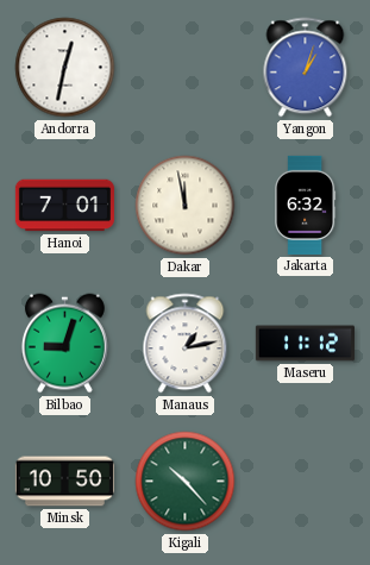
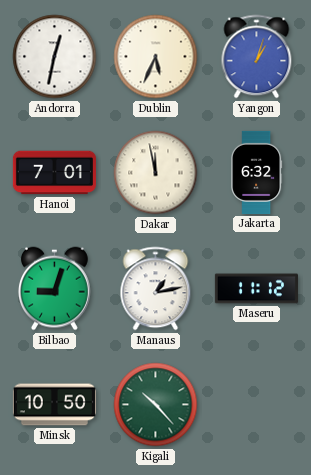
Dublin: none -> 5:34 (156, 57)
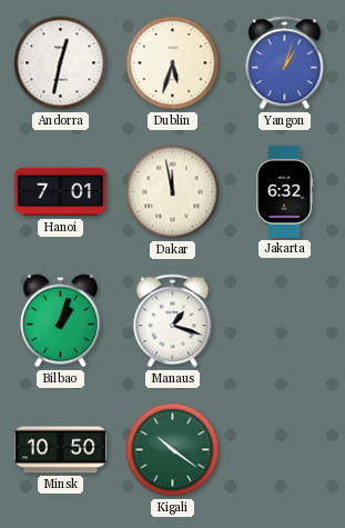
Dublin: 5:34 -> 5:33 (173, 63)
Bilbao: 9:03 -> 1:03 (60, 321)
Manaus: 1:13 -> 1:18 (173, 321)
Maseru: 11:12 -> none (256, 289)
Kigali: 10:23 -> 10:21 (173, 450)
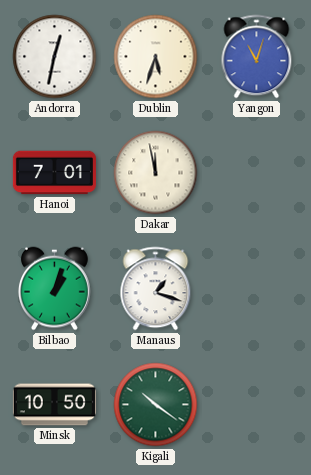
Yangon: 1:03 -> 11:03 (257, 57)
Jakarta: 6:32 -> none (285, 191)
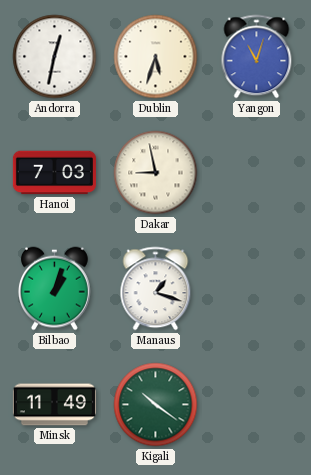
Hanoi: 7:01 -> 7:03 (54, 173)
Dakar: 11:58 -> 8:58 (156, 173)
Minsk: 10:50 -> 11:49 (54, 405)
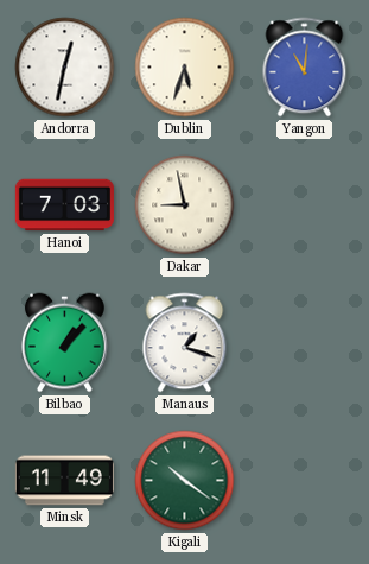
Yangon: 11:03 -> 11:01 (305, 68)
Bilbao: 1:03 -> 1:07 (64, 343)
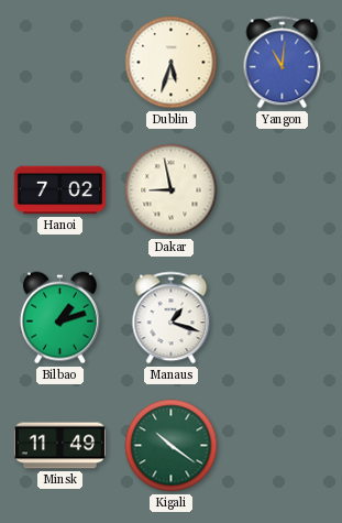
Andorra: 12:32 -> none (65, 68)
Hanoi: 7:03 -> 7:02 (59, 190)
Bilbao: 1:07 -> 1:12 (59, 318)
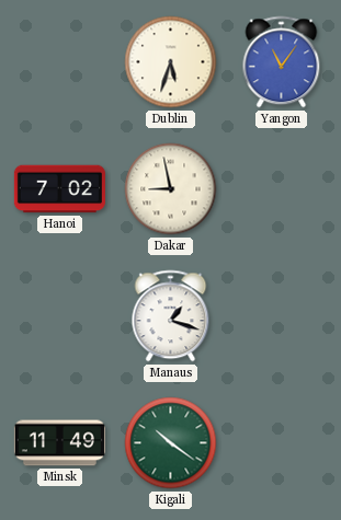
Yangon: 11:01 -> 11:06 (282, 62)
Bilbao: 1:12 -> none (59, 318)
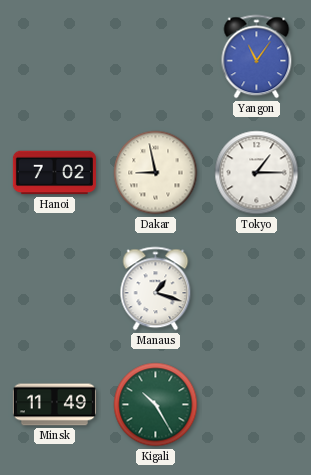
Dublin: 5:33 -> none (171, 62)
Tokyo: none -> 1:15 (257, 173)
Kigali: 10:21 -> 10:25 (156, 405)
